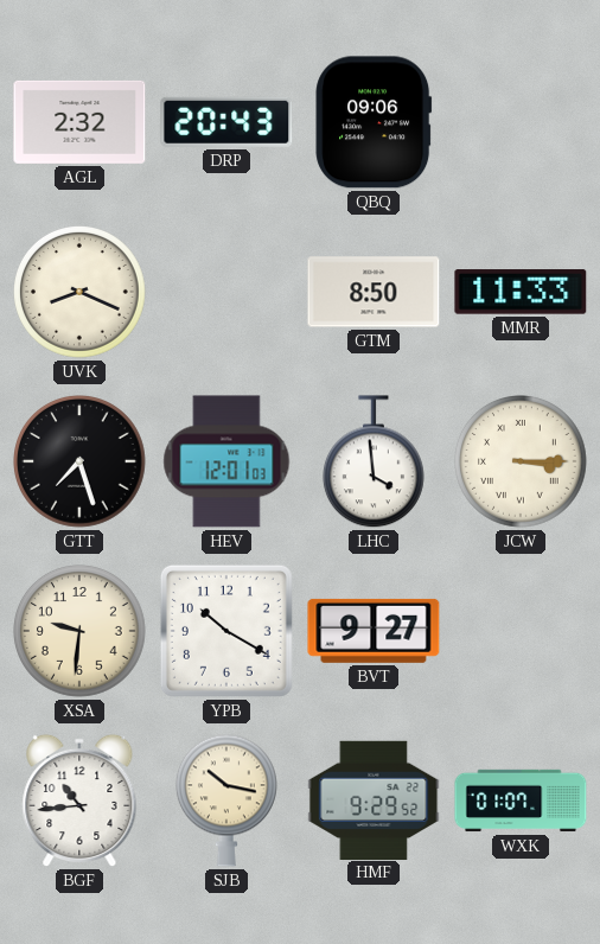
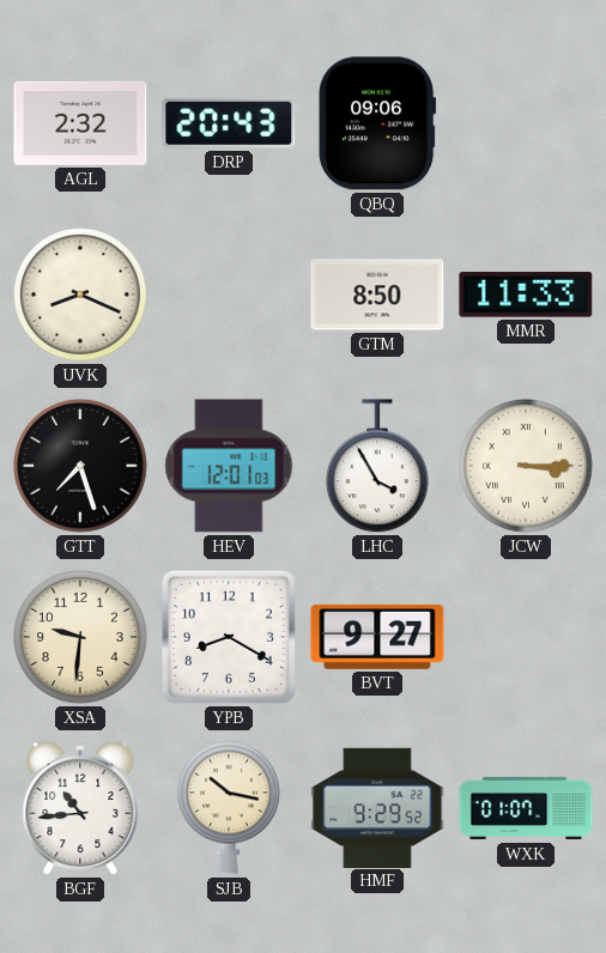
LHC: 3:59 -> 3:55 (377, 467)
YPB: 10:20 -> 8:20 (229, 637)
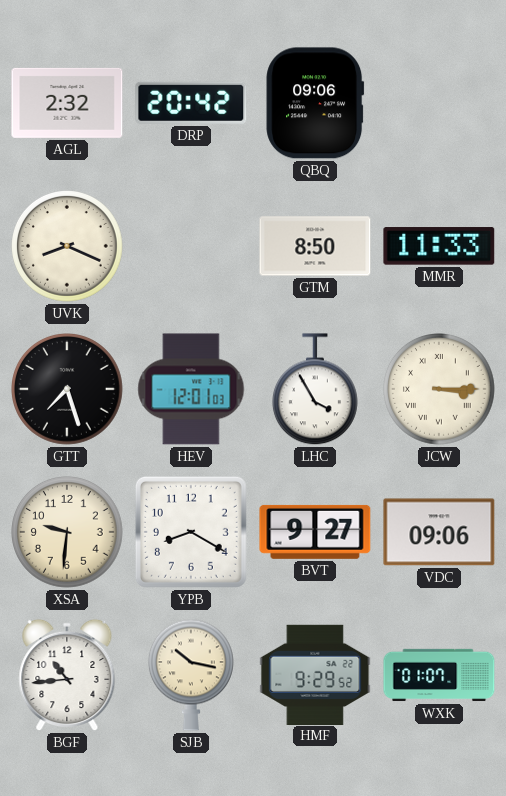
DRP: 20:43 -> 20:42 (191, 103)
VDC: none -> 09:06 (439, 532)
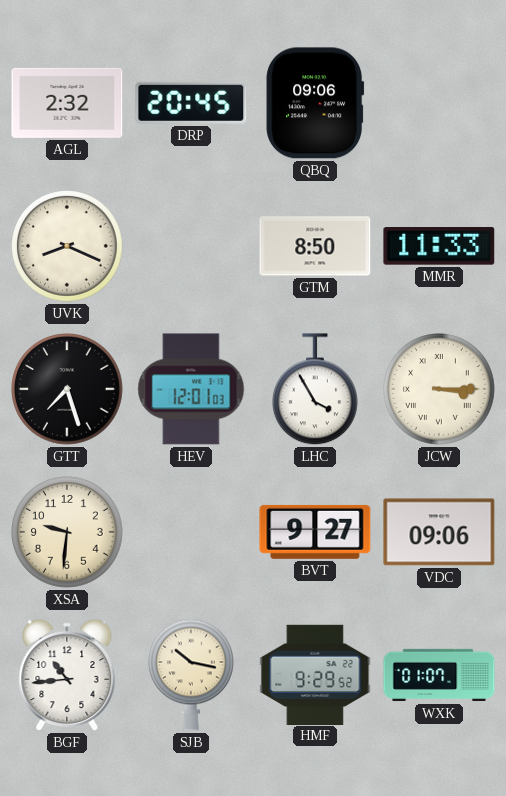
DRP: 20:42 -> 20:45 (191, 103)
YPB: 8:20 -> none (191, 532)
